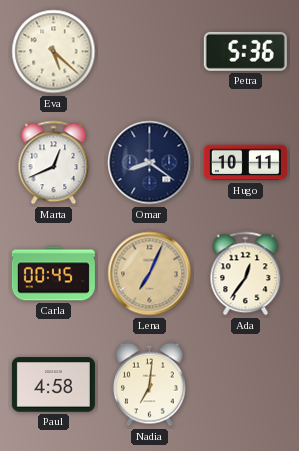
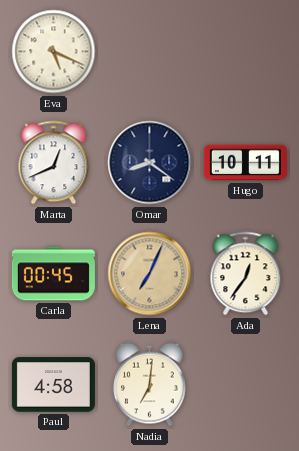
Eva: 5:22 -> 5:19 (54, 52)
Petra: 5:36 -> none (245, 51)
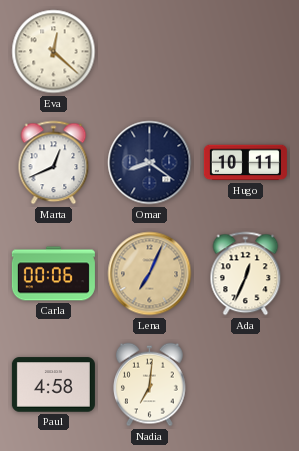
Eva: 5:19 -> 12:22 (54, 52)
Carla: 00:45 -> 00:06 (53, 274)
Ada: 12:36 -> 12:34 (246, 274)
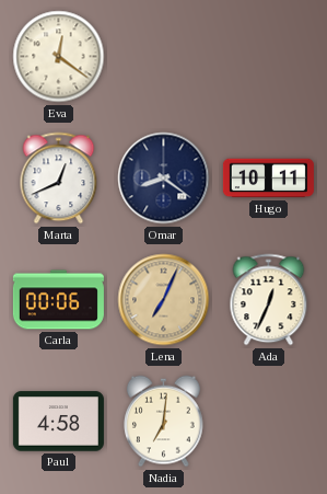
Eva: 12:22 -> 12:21 (59, 57)
